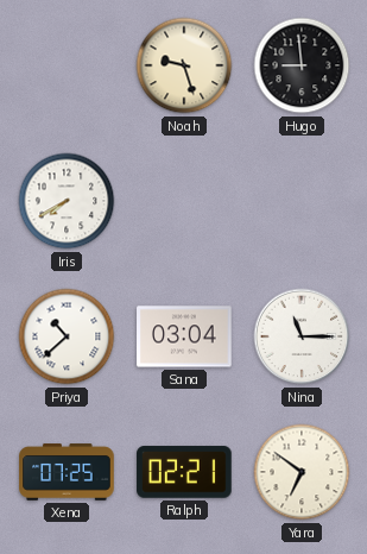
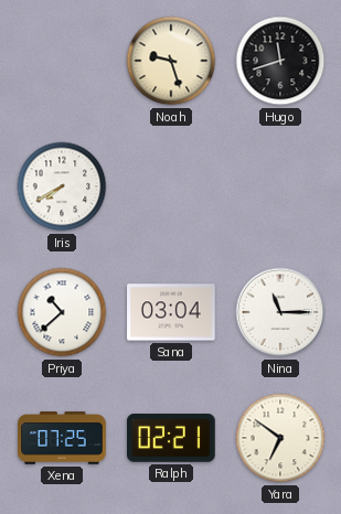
Hugo: 8:59 -> 11:42 (280, 61)
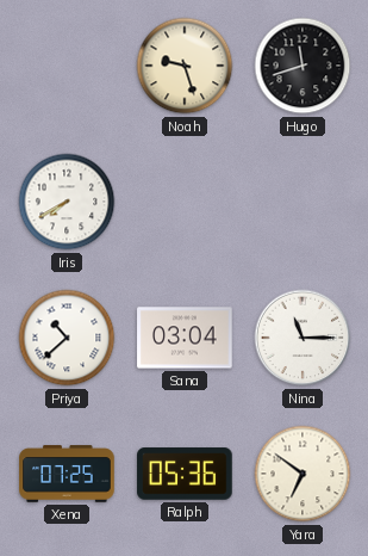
Ralph: 02:21 -> 05:36 (185, 474)
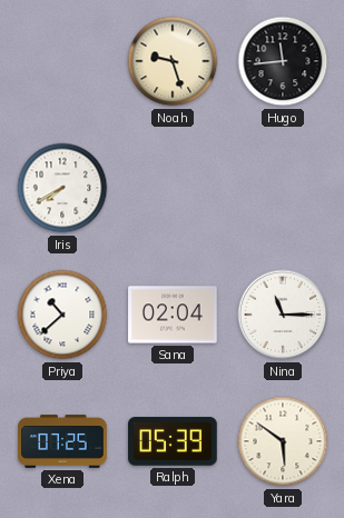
Hugo: 11:42 -> 11:44 (283, 61)
Sana: 03:04 -> 02:04 (173, 315)
Ralph: 05:36 -> 05:39 (173, 441)
Yara: 6:51 -> 5:51 (283, 441)
